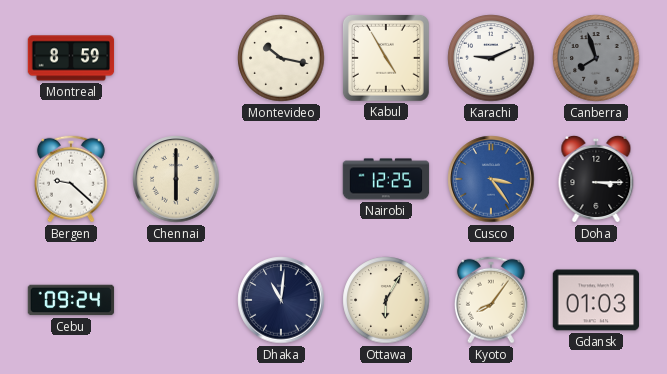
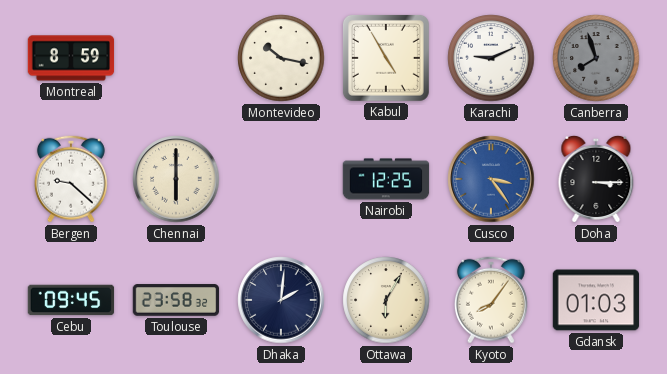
Cebu: 09:24 -> 09:45 (71, 300)
Toulouse: none -> 23:58 (176, 300)
Dhaka: 11:01 -> 2:01 (281, 300)
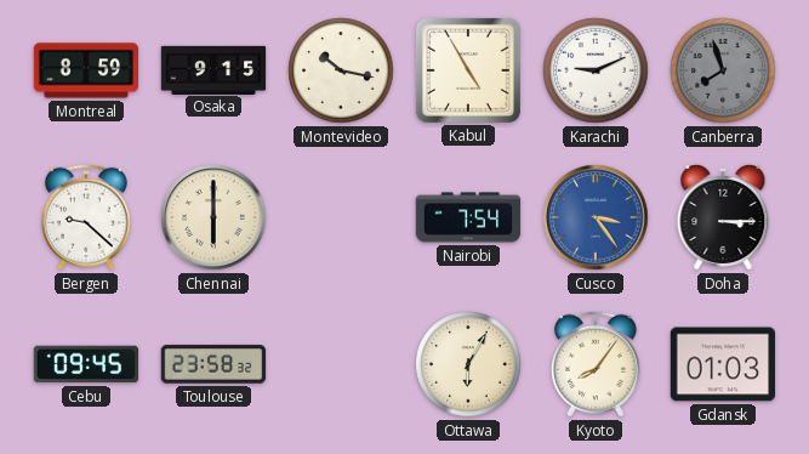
Osaka: none -> 9:15 (213, 69)
Nairobi: 12:25 -> 7:54 (468, 217)
Dhaka: 2:01 -> none (281, 300)
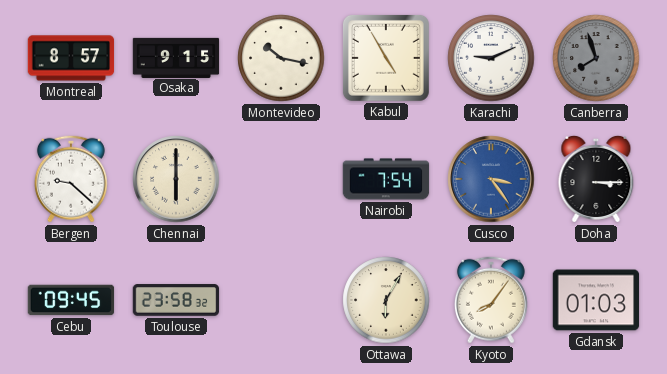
Montreal: 8:59 -> 8:57 (71, 58)
